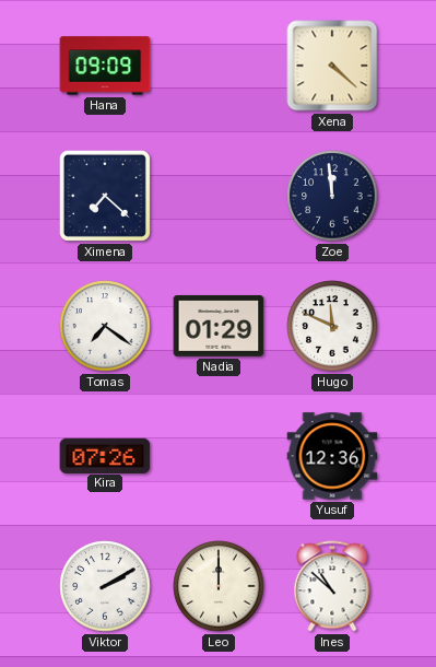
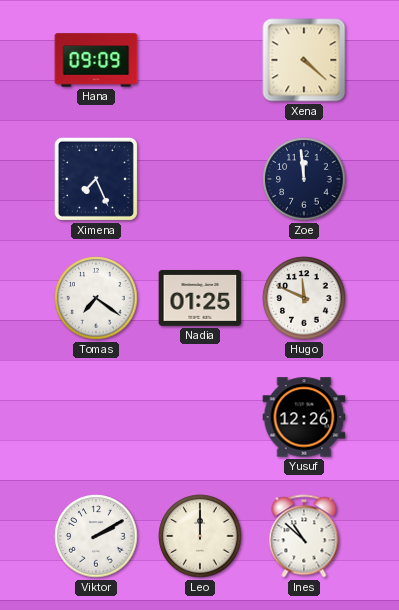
Ximena: 7:22 -> 7:26 (96, 179)
Nadia: 01:29 -> 01:25 (200, 298)
Kira: 07:26 -> none (105, 455)
Yusuf: 12:36 -> 12:26 (304, 417)
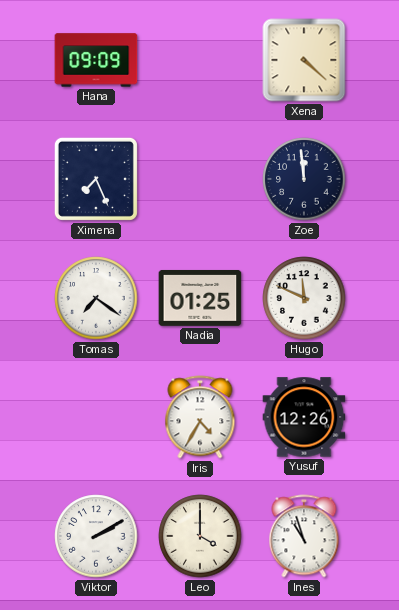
Iris: none -> 4:35 (200, 417)
Leo: 12:00 -> 4:00 (200, 536)
Ines: 10:52 -> 10:57 (304, 536)
